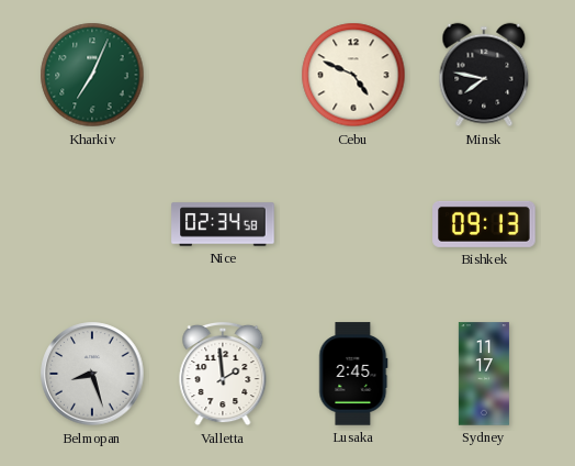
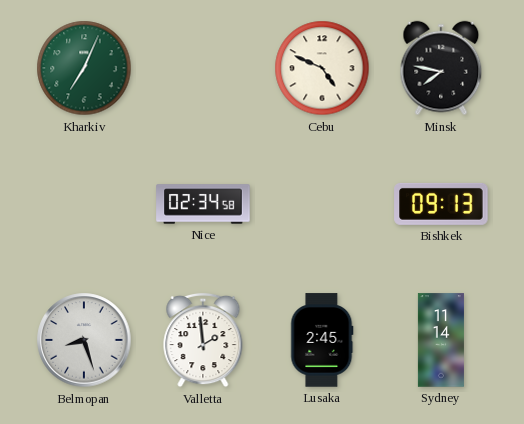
Sydney: 11:17 -> 11:14 (441, 340)
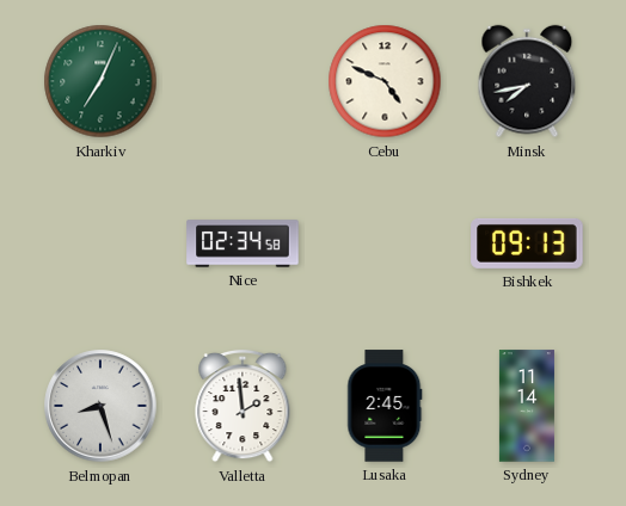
Minsk: 7:47 -> 7:43 (527, 81)
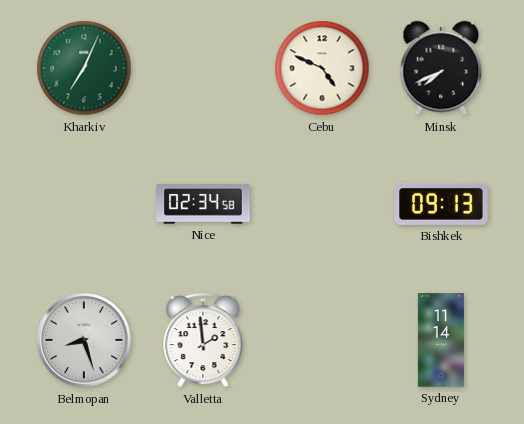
Minsk: 7:43 -> 7:41 (441, 68)
Lusaka: 2:45 -> none (385, 406)
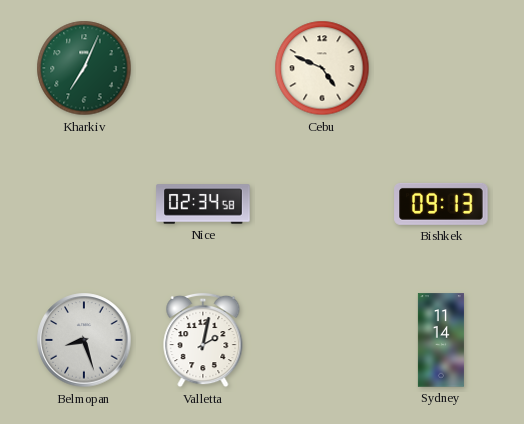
Minsk: 7:41 -> none (441, 68)
Valletta: 1:59 -> 2:02 (203, 340)
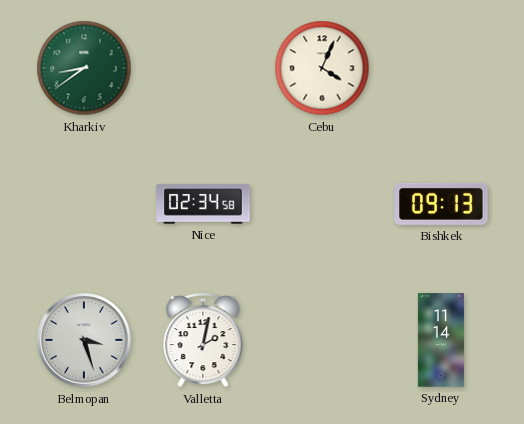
Kharkiv: 7:04 -> 8:39 (84, 68)
Cebu: 4:49 -> 4:04 (322, 68)
Belmopan: 8:27 -> 3:27 (84, 340)
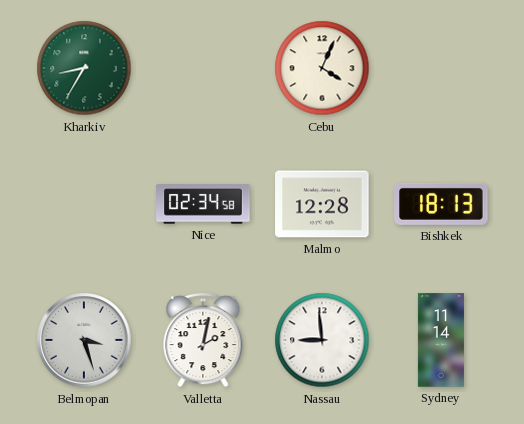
Kharkiv: 8:39 -> 8:35 (84, 68)
Malmo: none -> 12:28 (322, 204)
Bishkek: 09:13 -> 18:13 (441, 204)
Nassau: none -> 8:59 (322, 340)
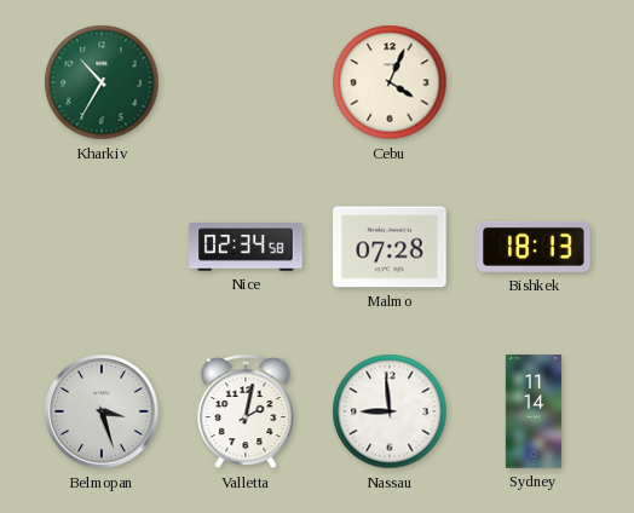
Kharkiv: 8:35 -> 10:35 (102, 82)
Malmo: 12:28 -> 07:28 (390, 247)
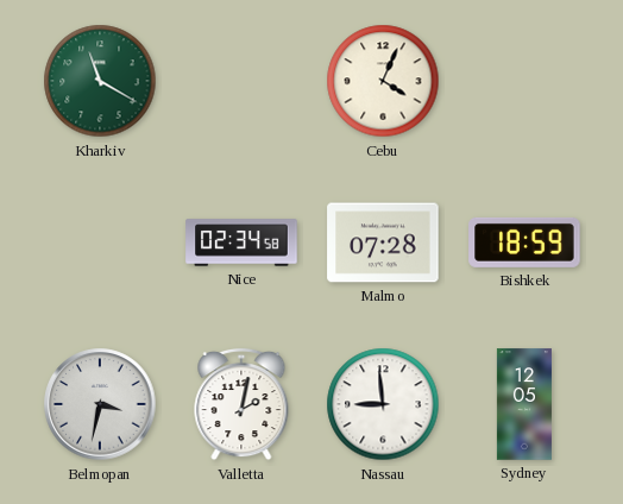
Kharkiv: 10:35 -> 11:20 (100, 81)
Bishkek: 18:13 -> 18:59 (524, 242)
Belmopan: 3:27 -> 3:32 (100, 404)
Sydney: 11:14 -> 12:05 (524, 404)
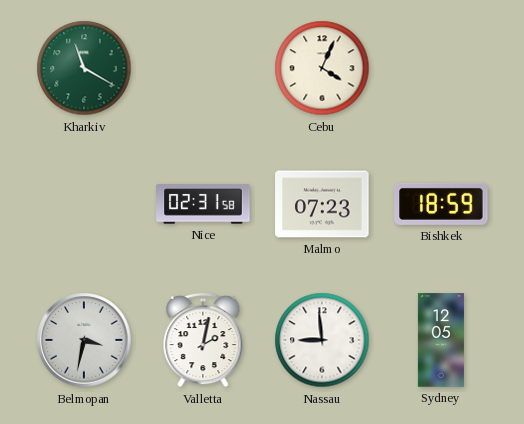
Nice: 02:34 -> 02:31 (203, 204)
Malmo: 07:28 -> 07:23 (322, 204)
